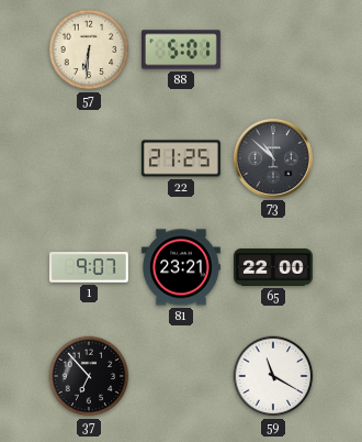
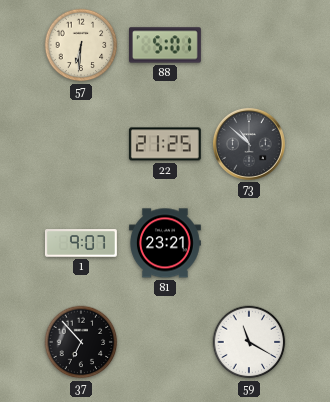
65: 22:00 -> none (274, 268)
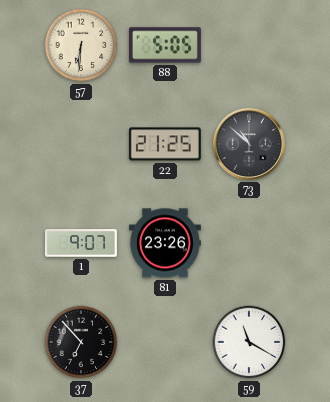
88: 5:01 -> 5:05 (165, 45)
81: 23:21 -> 23:26 (165, 243)
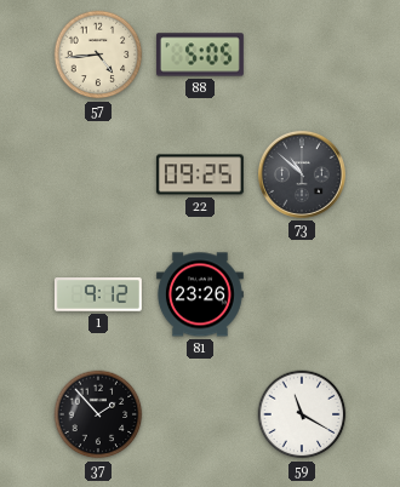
57: 6:31 -> 4:44 (98, 55)
22: 21:25 -> 09:25 (200, 174)
1: 9:07 -> 9:12 (98, 294)
37: 6:53 -> 1:53 (98, 414)
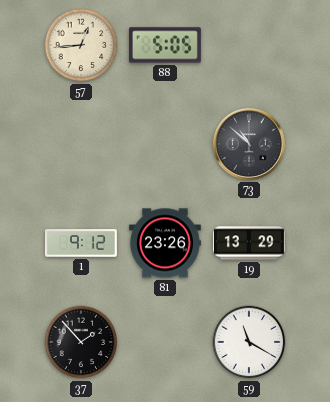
57: 4:44 -> 12:44 (81, 45)
22: 09:25 -> none (200, 174)
19: none -> 13:29 (249, 243)
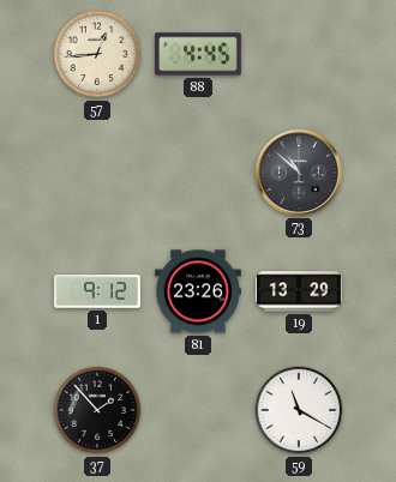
88: 5:05 -> 4:45 (198, 54)
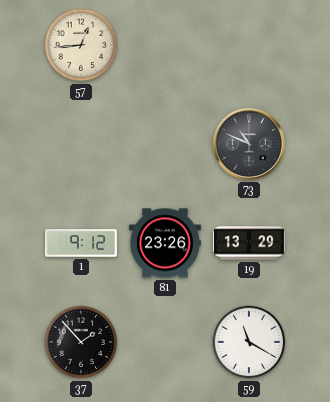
88: 4:45 -> none (198, 54)
73: 10:52 -> 10:49 (249, 144)
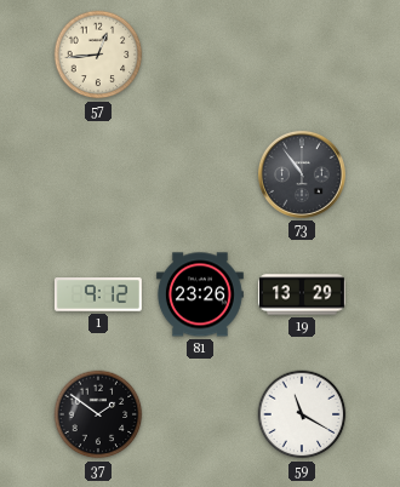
73: 10:49 -> 10:54 (302, 174)
37: 1:53 -> 1:51 (98, 414)
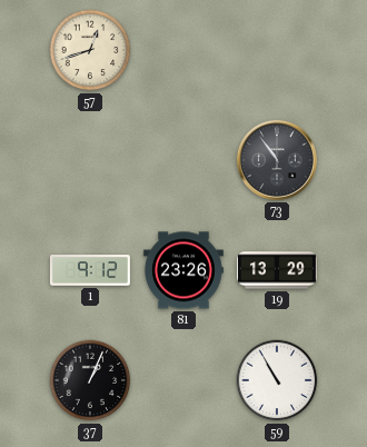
57: 12:44 -> 12:42 (90, 50)
37: 1:51 -> 1:04 (90, 380)
59: 11:20 -> 10:55 (277, 380)
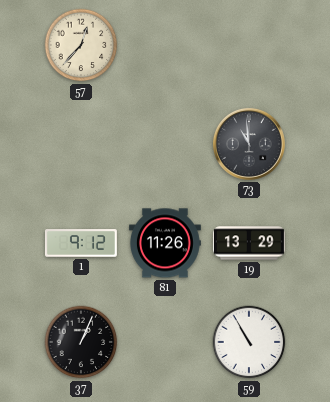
57: 12:42 -> 12:37 (81, 45)
73: 10:54 -> 10:59 (249, 144)
81: 23:26 -> 11:26 (165, 243)
